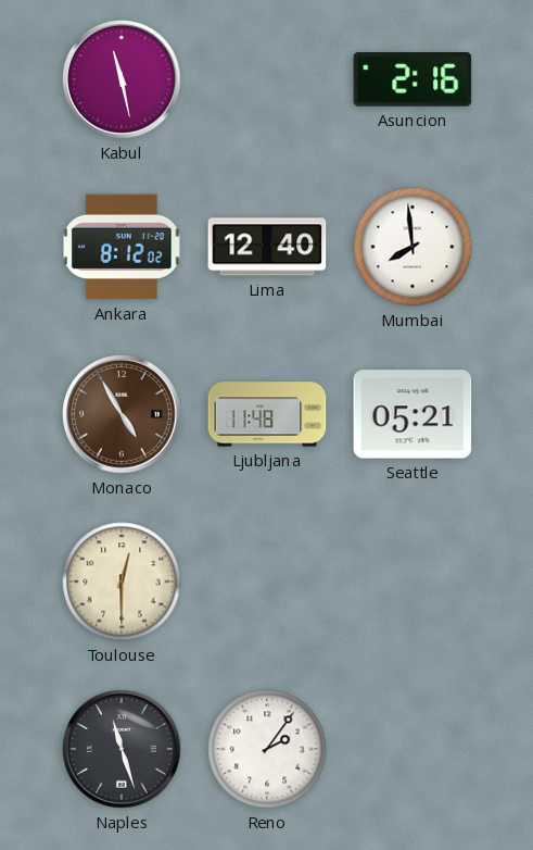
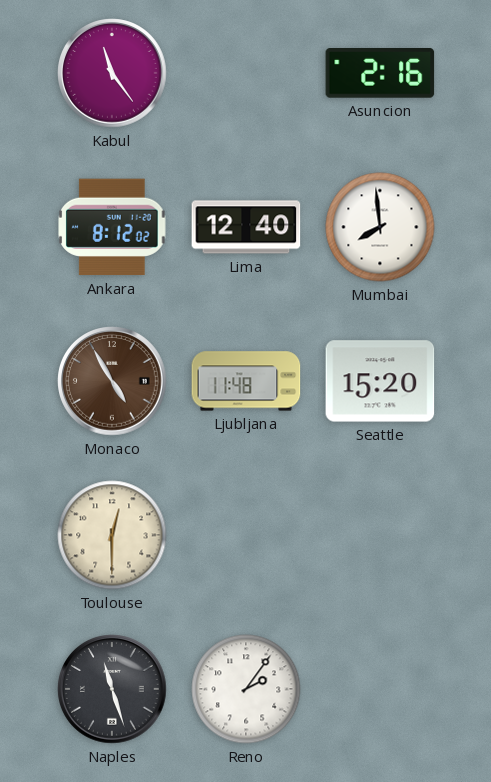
Kabul: 11:28 -> 11:24 (112, 73)
Seattle: 05:21 -> 15:20 (380, 381)
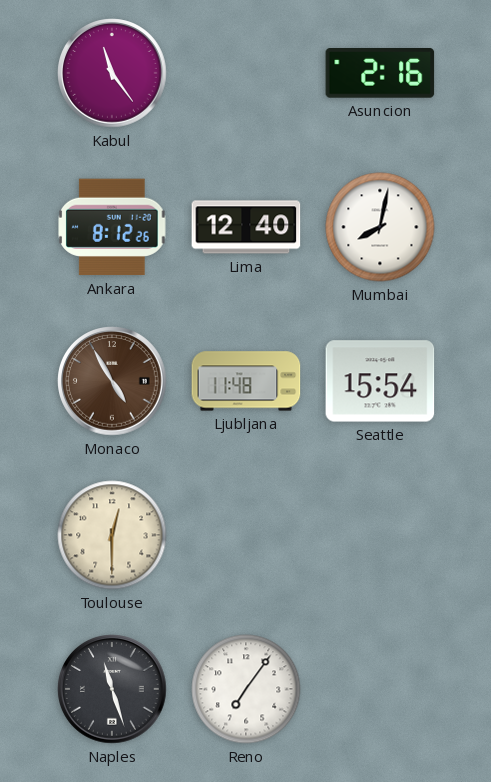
Ankara: 8:12:02 -> 8:12:26 (112, 227)
Mumbai: 7:59 -> 8:02 (380, 227)
Seattle: 15:20 -> 15:54 (380, 381)
Reno: 2:06 -> 7:06 (246, 689)
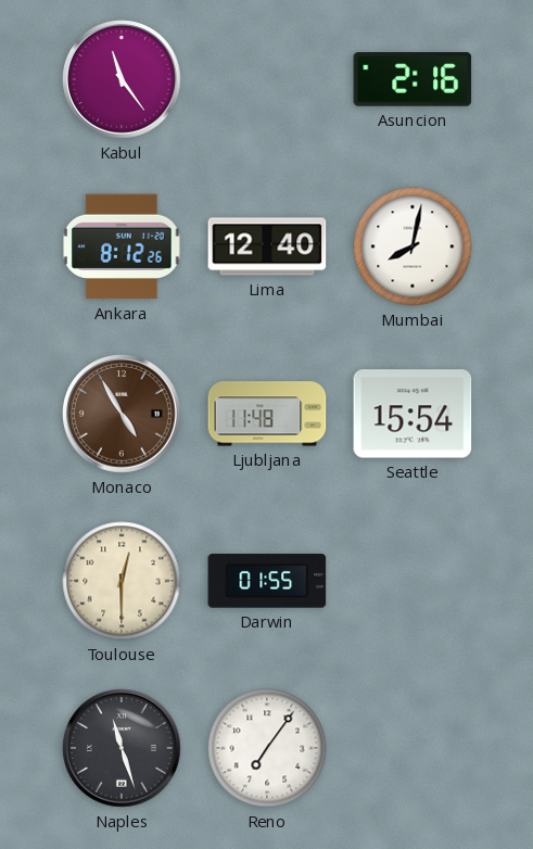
Darwin: none -> 01:55 (267, 581)
